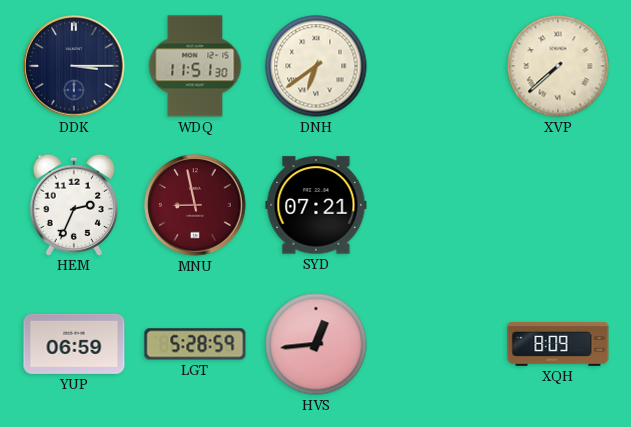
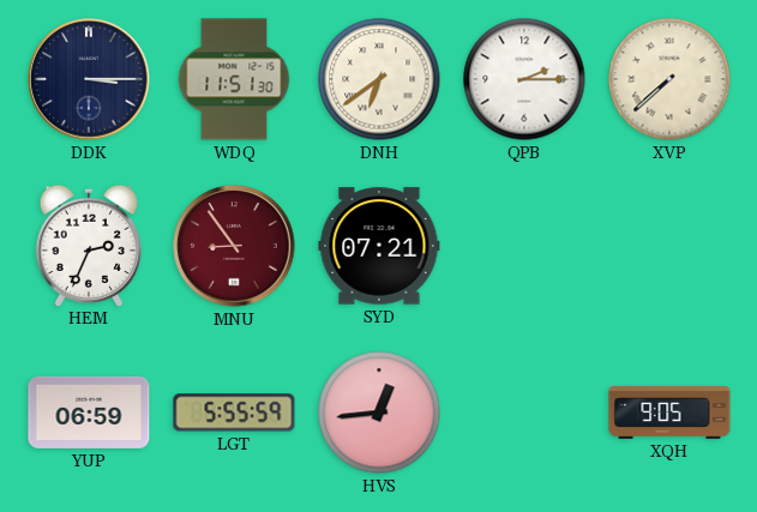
QPB: none -> 2:15 (524, 79)
MNU: 8:58 -> 8:54 (234, 246)
LGT: 5:28 -> 5:55 (234, 412)
XQH: 8:09 -> 9:05 (669, 412)
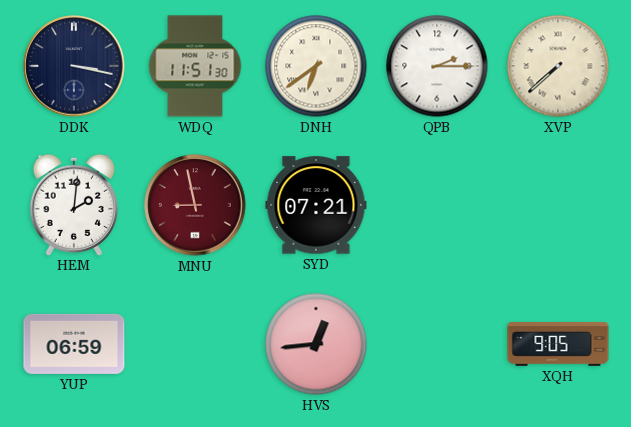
DDK: 3:15 -> 3:17 (74, 66)
HEM: 2:34 -> 2:01 (74, 204)
MNU: 8:54 -> 8:58 (195, 205)
LGT: 5:55 -> none (234, 412)
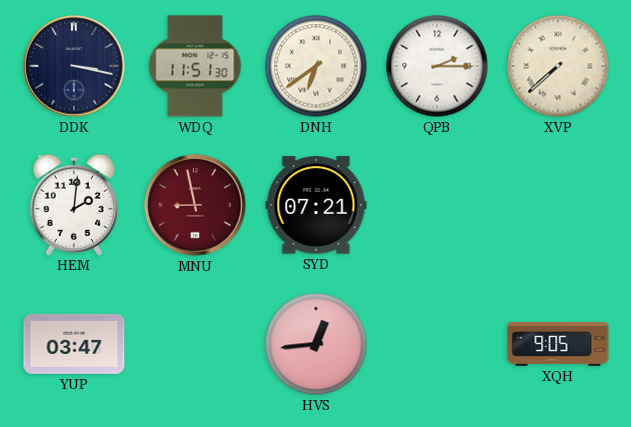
YUP: 06:59 -> 03:47 (74, 344)
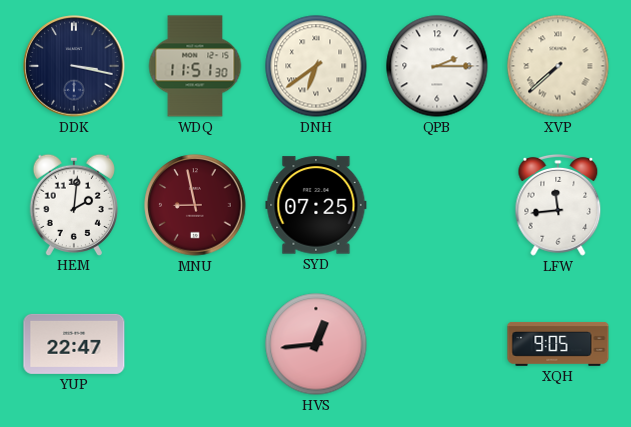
SYD: 07:21 -> 07:25 (316, 205)
LFW: none -> 11:44 (558, 205)
YUP: 03:47 -> 22:47 (74, 344)
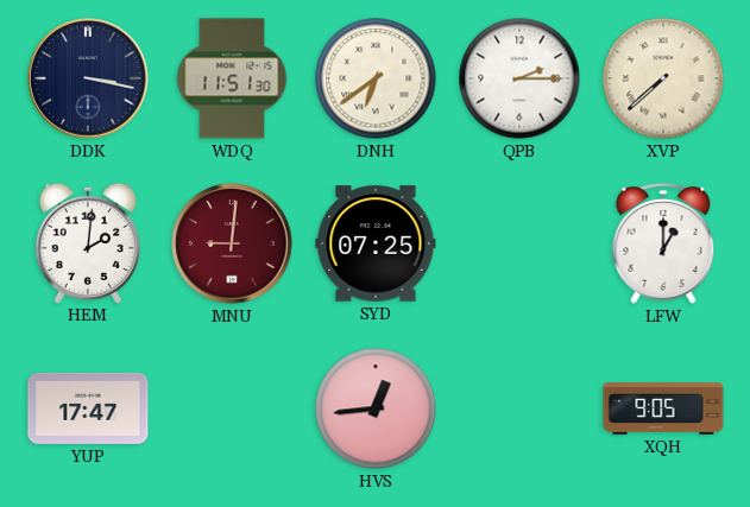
MNU: 8:58 -> 9:01 (232, 243)
LFW: 11:44 -> 1:00 (663, 243)
YUP: 22:47 -> 17:47 (88, 408)
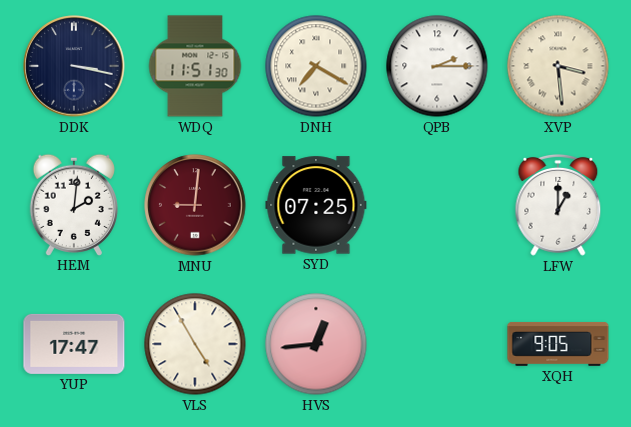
DNH: 6:39 -> 7:20 (316, 66)
XVP: 7:38 -> 3:29 (558, 66)
VLS: none -> 4:55 (195, 344)
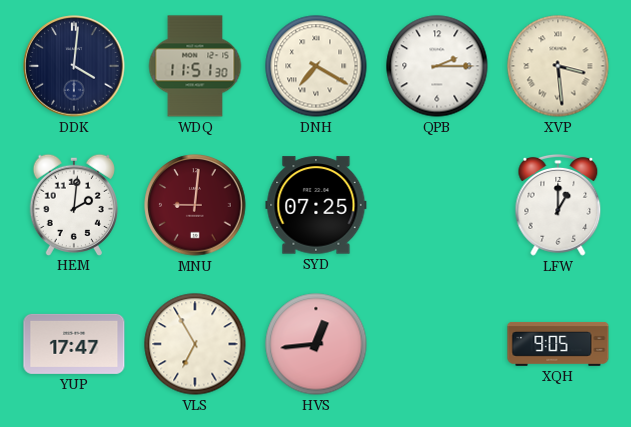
DDK: 3:17 -> 4:01 (74, 66)
VLS: 4:55 -> 6:55 (195, 344)
